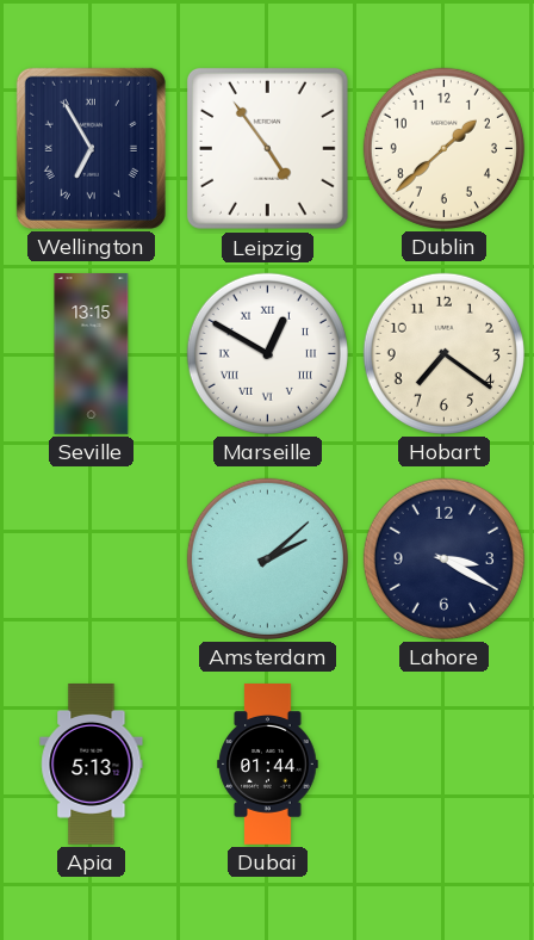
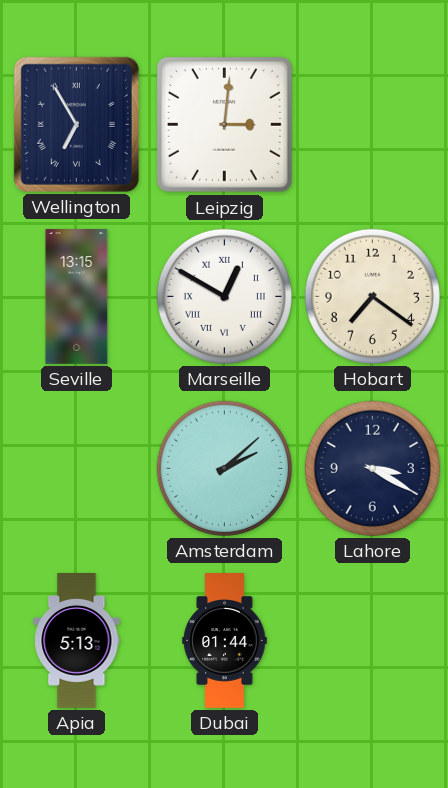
Leipzig: 4:54 -> 3:01 (224, 124)
Dublin: 1:38 -> none (443, 148)
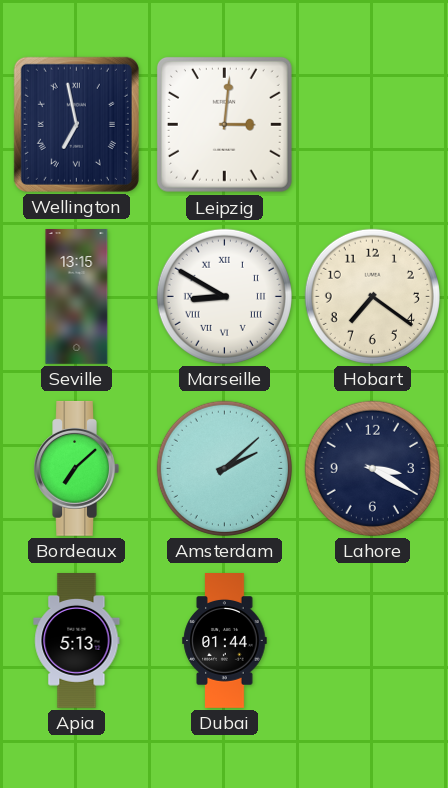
Wellington: 6:55 -> 6:58 (76, 124)
Marseille: 12:50 -> 8:50 (224, 296)
Bordeaux: none -> 7:08 (76, 468)
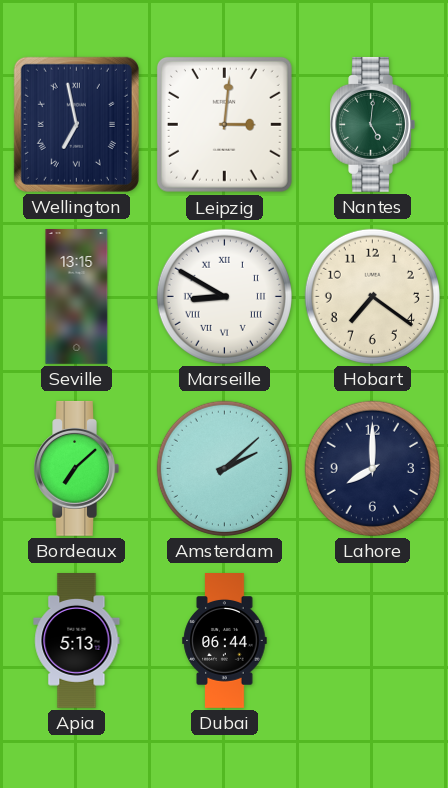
Nantes: none -> 5:01 (372, 124)
Lahore: 3:20 -> 8:00 (372, 468)
Dubai: 01:44 -> 06:44 (225, 641)
